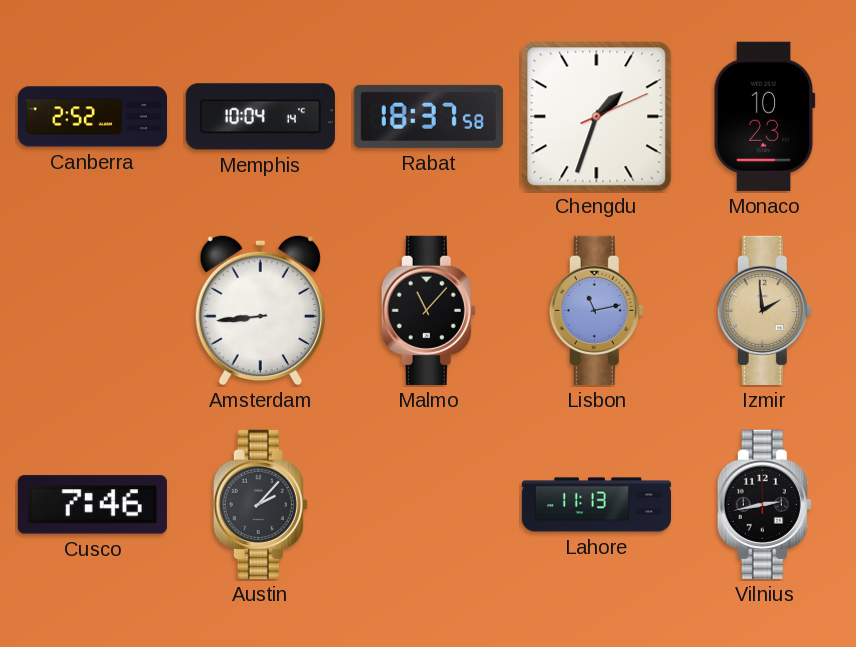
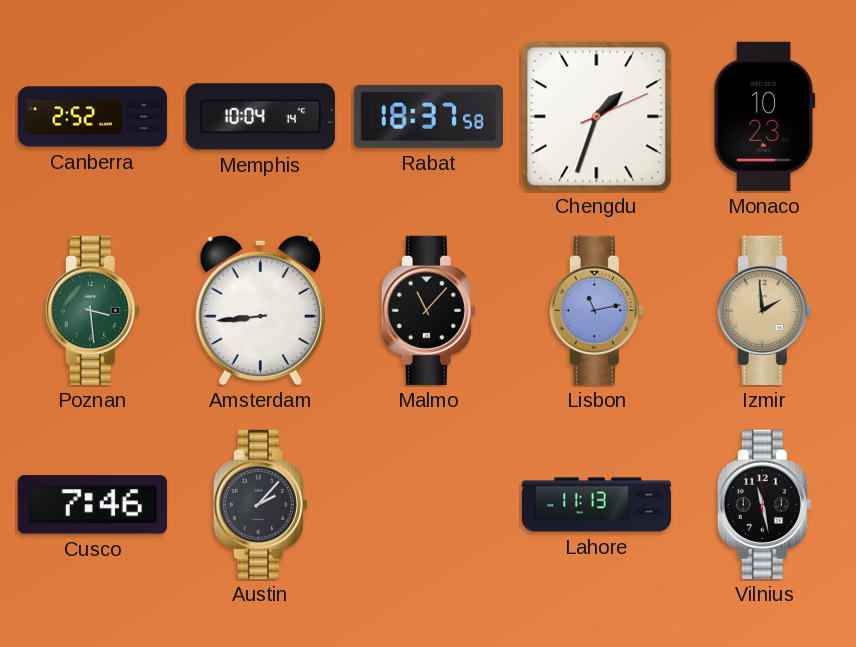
Poznan: none -> 3:29 (92, 310)
Vilnius: 2:43 -> 11:28 (764, 504)
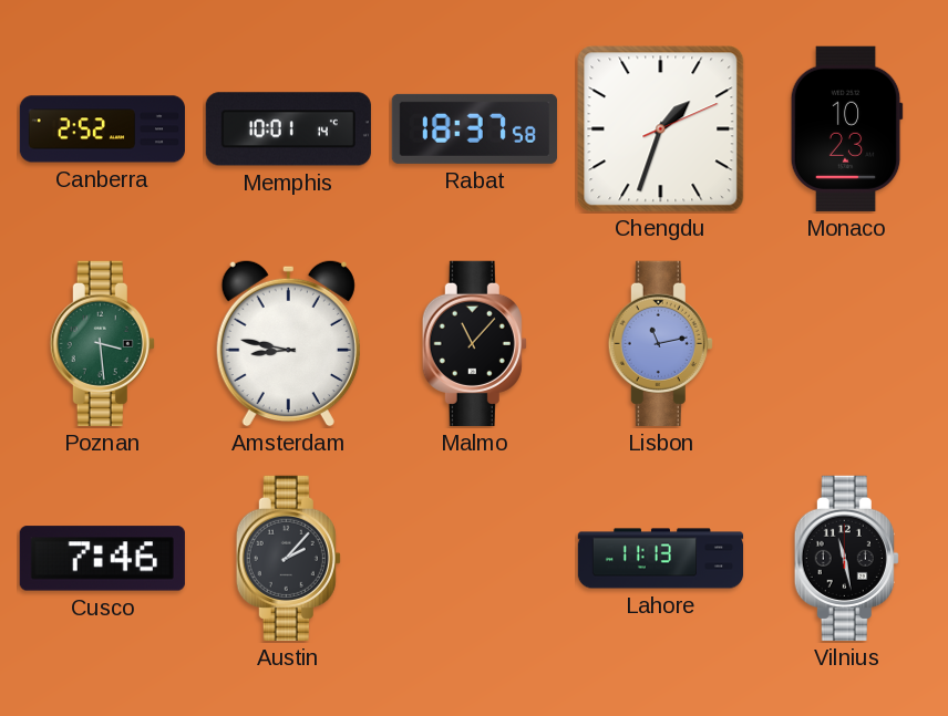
Memphis: 10:04 -> 10:01 (288, 129)
Amsterdam: 8:44 -> 8:47 (288, 343)
Izmir: 1:59 -> none (764, 310)
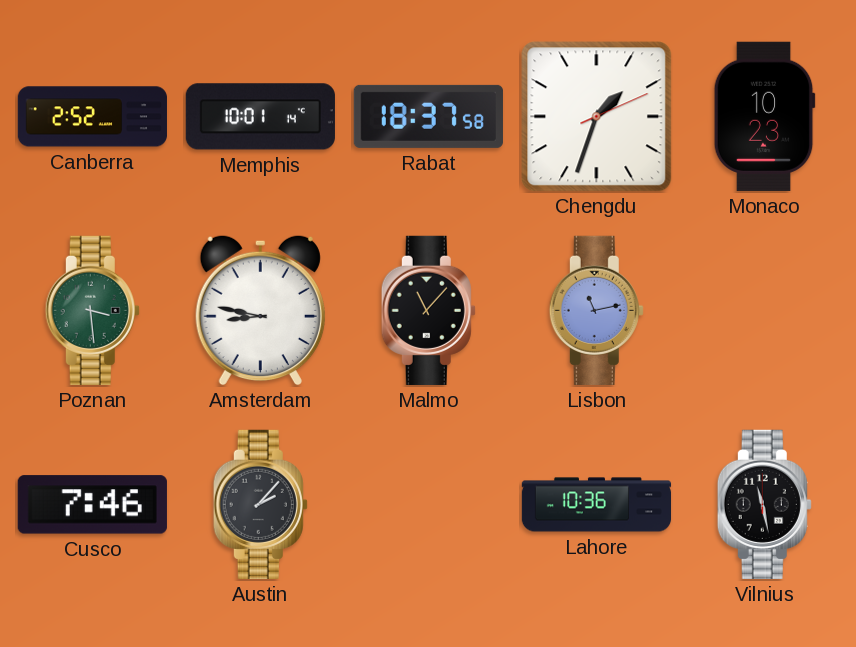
Lahore: 11:13 -> 10:36 (597, 505)
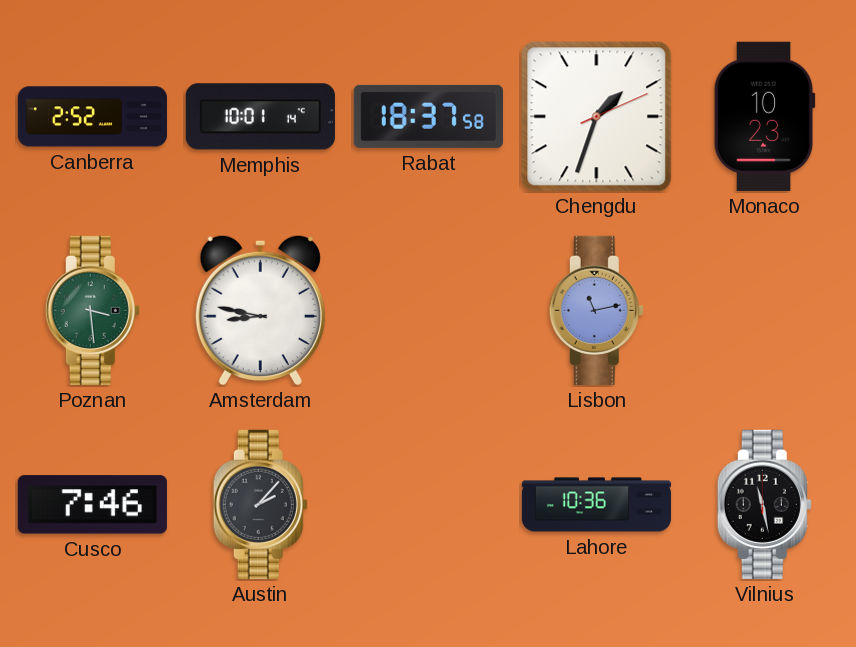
Malmo: 11:07 -> none (428, 310)
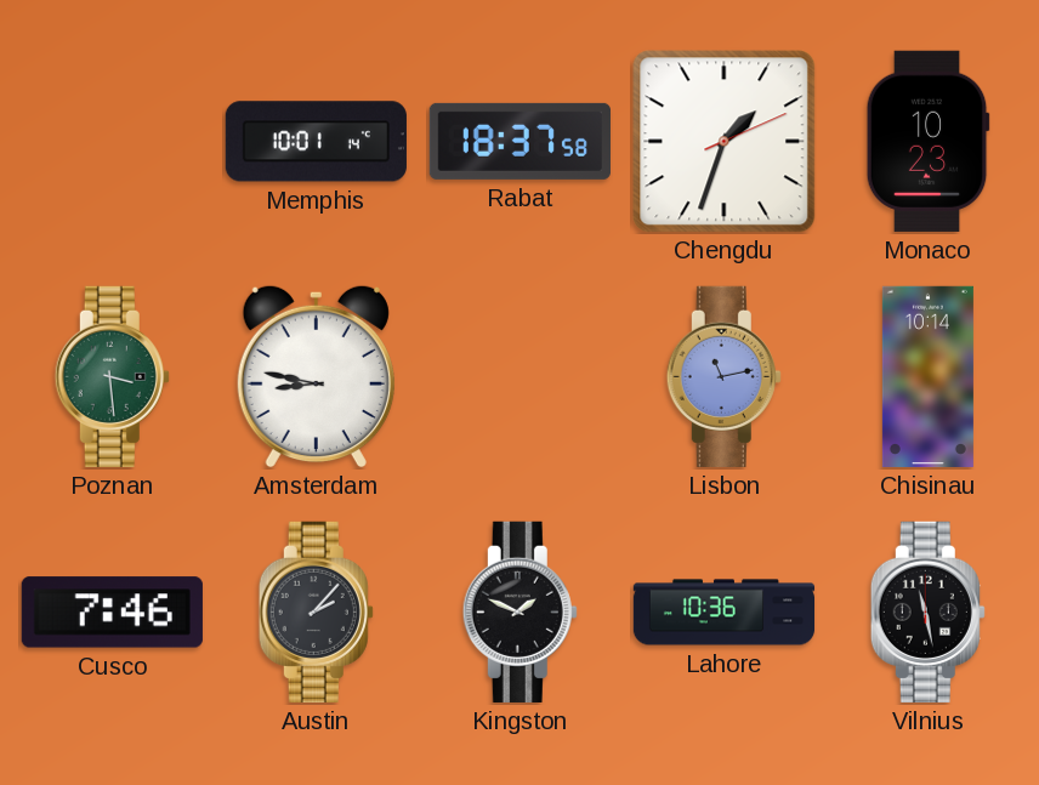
Canberra: 2:52 -> none (92, 117)
Chisinau: none -> 10:14 (927, 376)
Kingston: none -> 1:49 (519, 611)
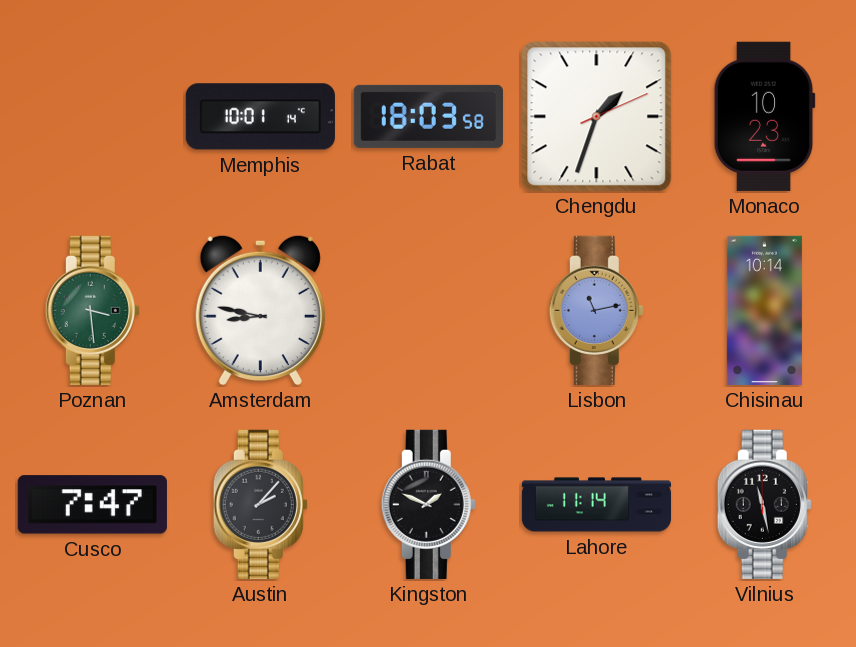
Rabat: 18:37 -> 18:03 (428, 116)
Cusco: 7:46 -> 7:47 (92, 505)
Lahore: 10:36 -> 11:14 (597, 505)
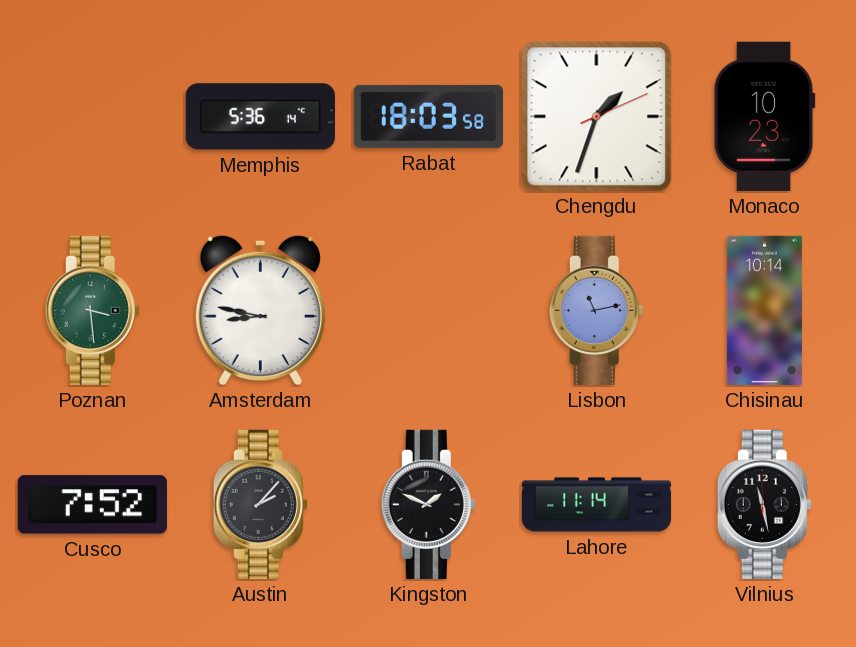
Memphis: 10:01 -> 5:36 (260, 117)
Cusco: 7:47 -> 7:52 (92, 505)
